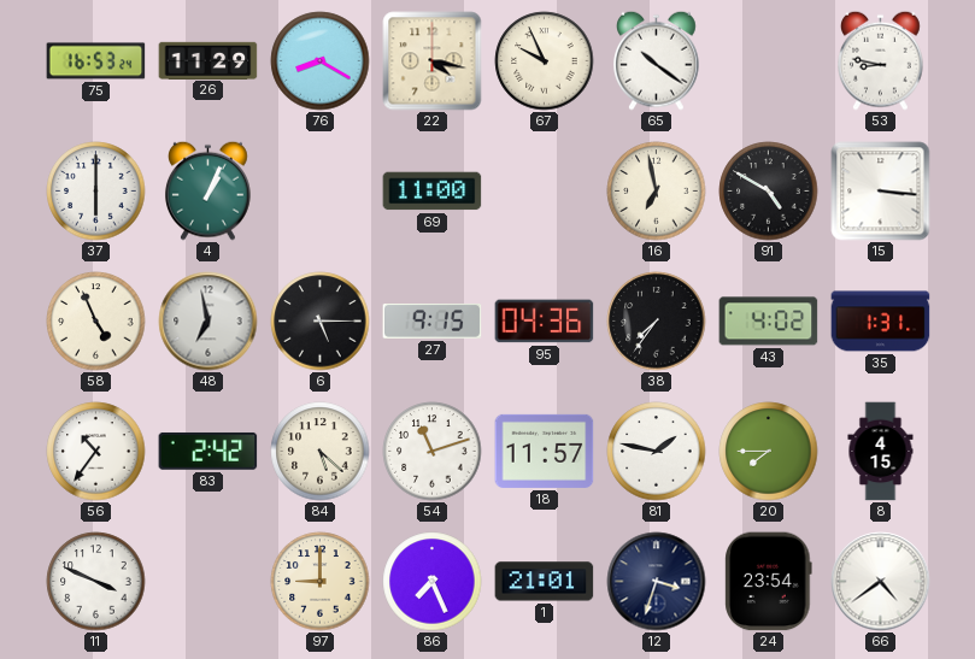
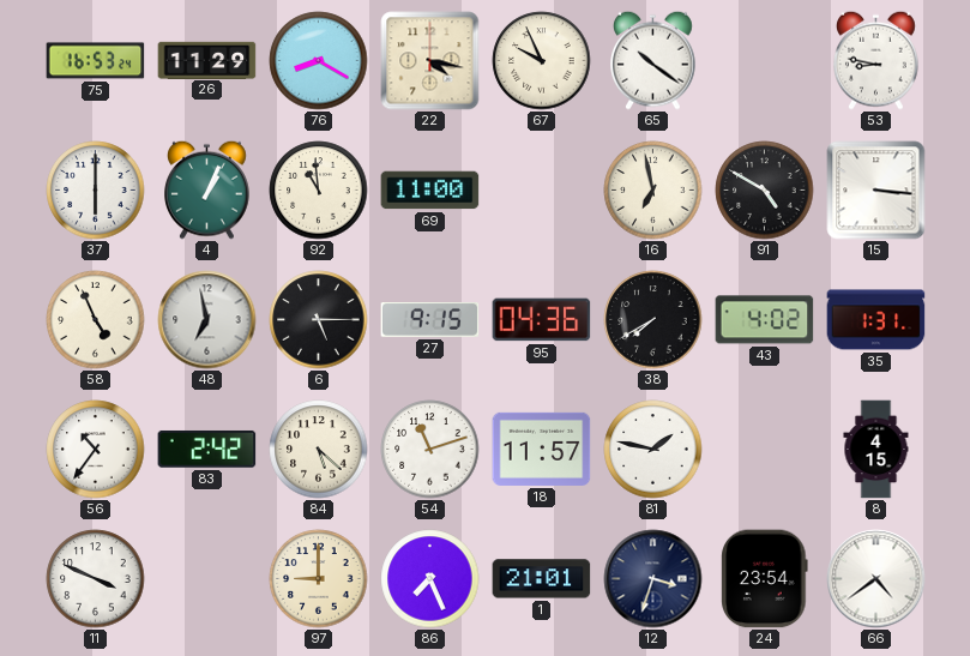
92: none -> 10:59 (319, 191)
38: 7:36 -> 7:40 (653, 320)
20: 7:45 -> none (769, 452)
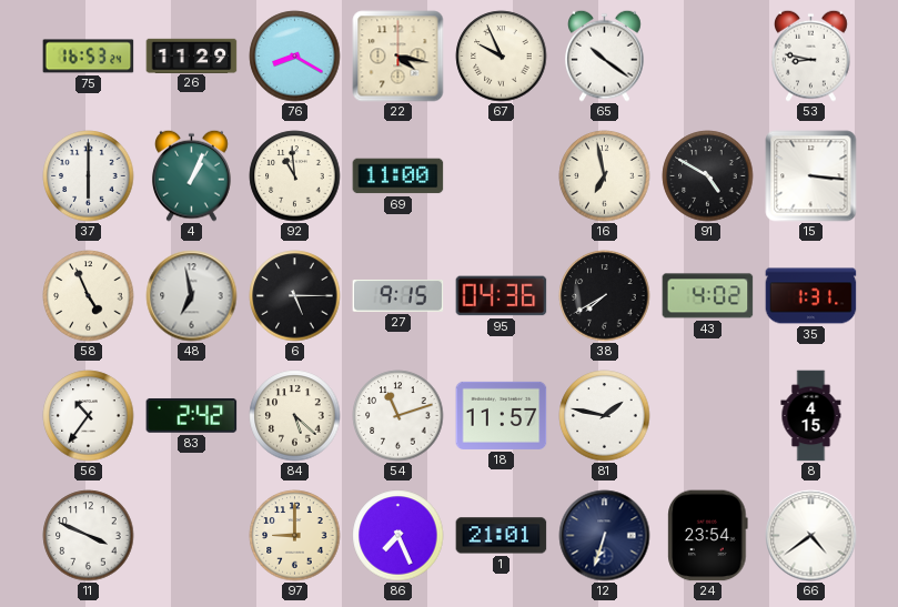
12: 3:33 -> 6:33 (605, 536)
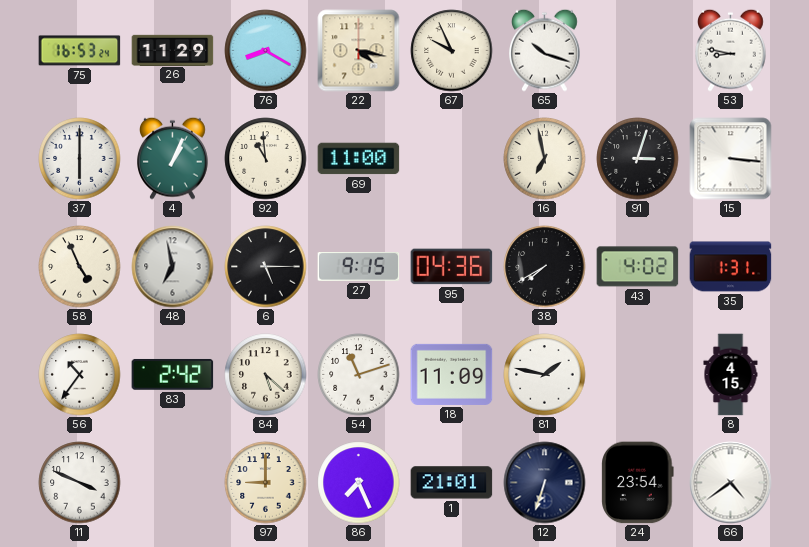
65: 10:21 -> 10:18 (545, 50)
91: 4:50 -> 3:03 (638, 159)
18: 11:57 -> 11:09 (452, 374)
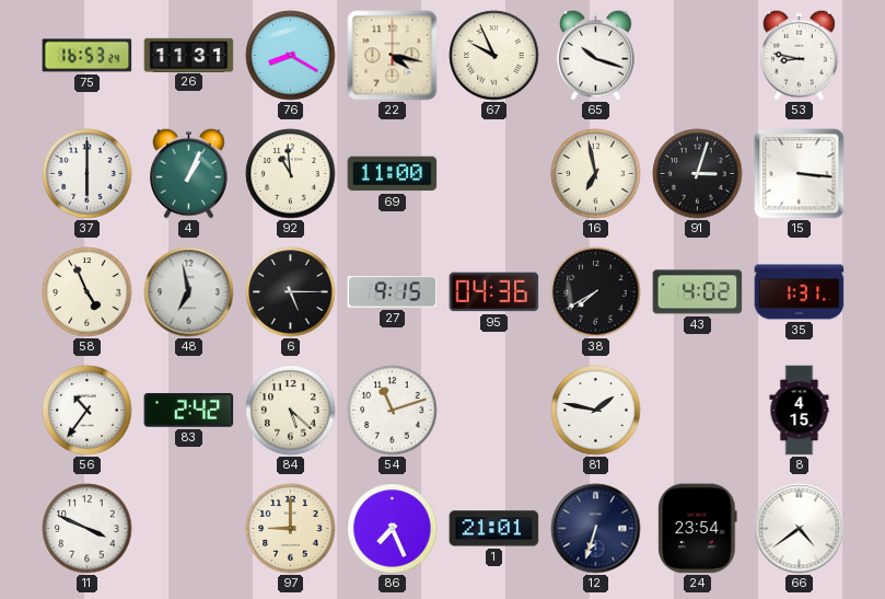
26: 11:29 -> 11:31 (189, 55)
18: 11:09 -> none (452, 374)
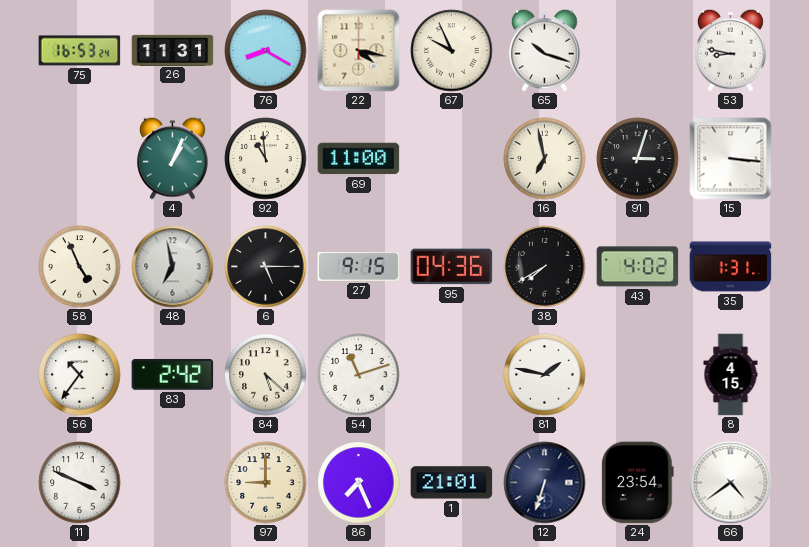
37: 6:00 -> none (88, 174)
